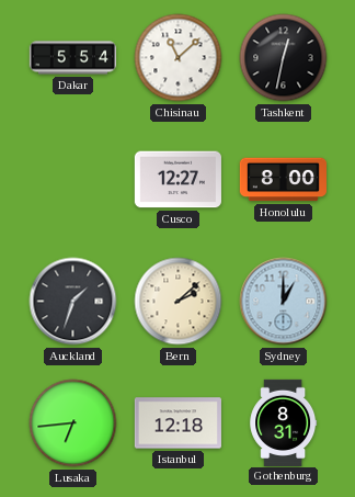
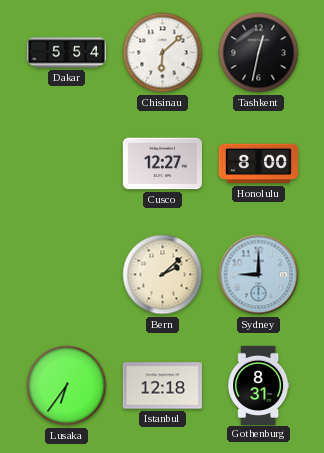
Chisinau: 11:08 -> 6:08 (163, 53)
Auckland: 1:33 -> none (73, 302)
Sydney: 1:00 -> 9:00 (259, 275)
Lusaka: 6:44 -> 6:36 (67, 386)
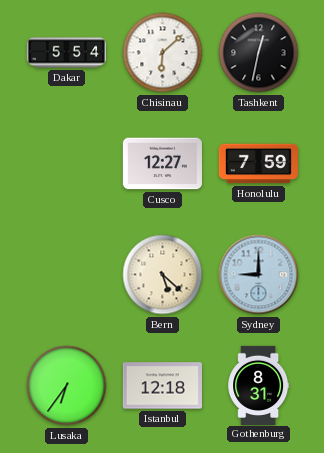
Honolulu: 8:00 -> 7:59 (258, 164)
Bern: 2:08 -> 5:22 (163, 275)
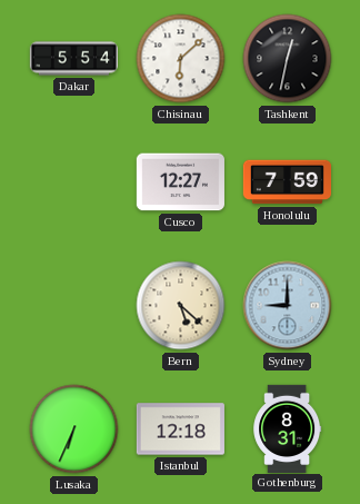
Lusaka: 6:36 -> 6:34 (74, 429)
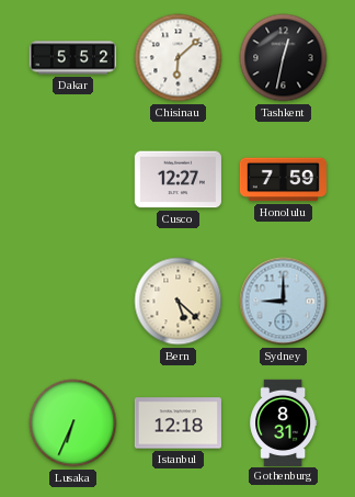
Dakar: 5:54 -> 5:52 (72, 58)
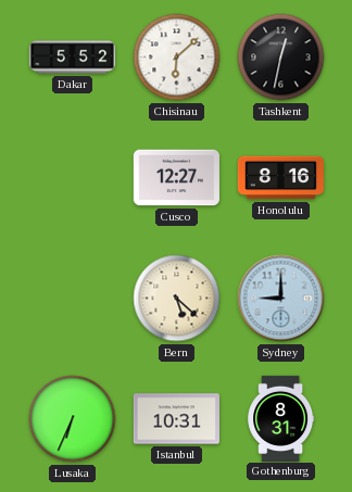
Honolulu: 7:59 -> 8:16 (280, 178)
Istanbul: 12:18 -> 10:31 (176, 419)
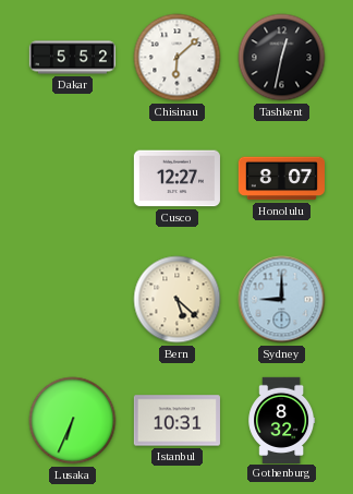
Honolulu: 8:16 -> 8:07 (281, 179)
Gothenburg: 8:31 -> 8:32 (282, 420)
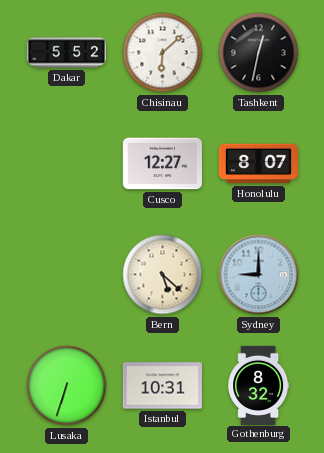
Lusaka: 6:34 -> 6:33 (67, 386)
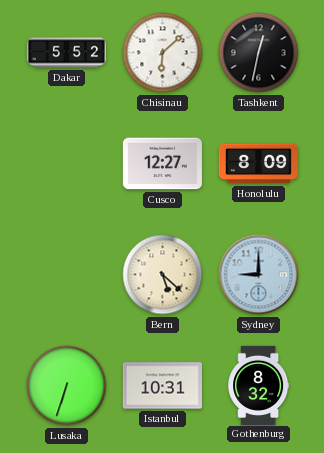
Honolulu: 8:07 -> 8:09 (258, 164)
